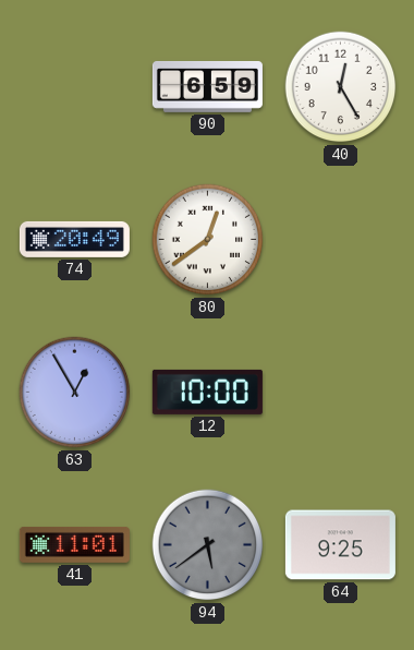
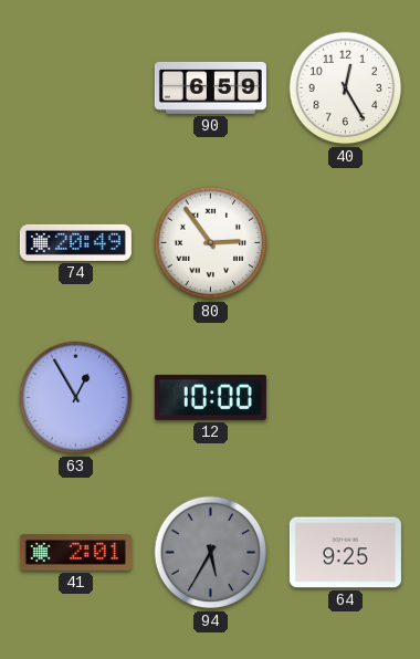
80: 12:39 -> 2:54 (211, 243)
41: 11:01 -> 2:01 (75, 552)
94: 5:39 -> 5:35 (211, 553)
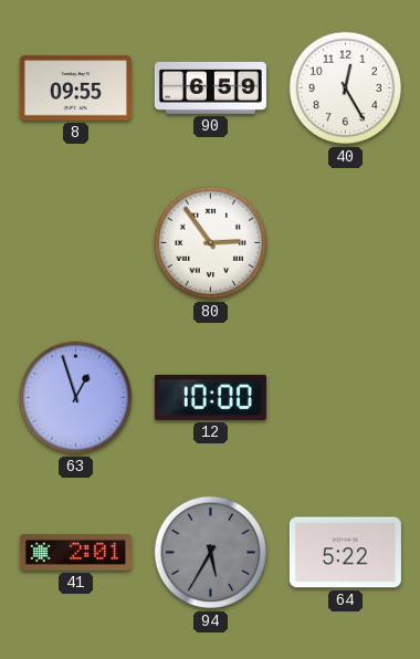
8: none -> 09:55 (75, 88)
74: 20:49 -> none (75, 242)
63: 12:55 -> 12:57 (76, 398)
64: 9:25 -> 5:22 (345, 553)
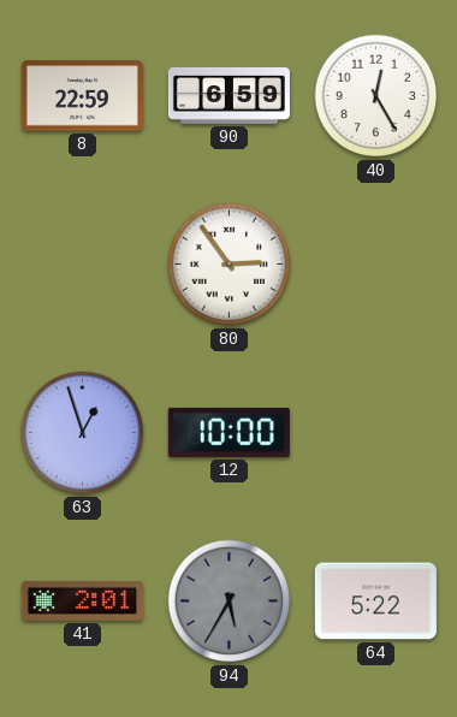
8: 09:55 -> 22:59 (82, 96)
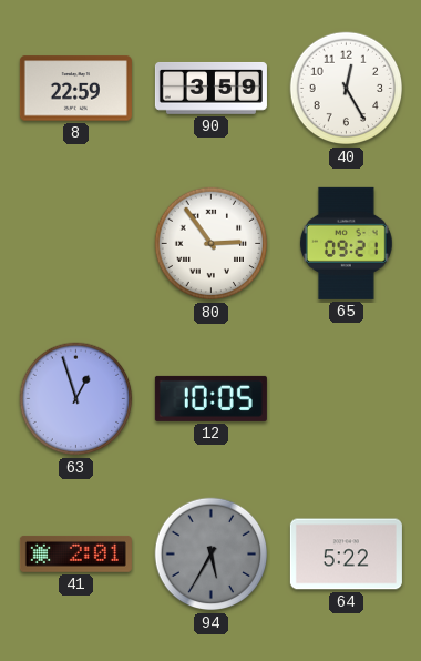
90: 6:59 -> 3:59 (210, 88)
65: none -> 09:21 (346, 243)
12: 10:00 -> 10:05 (210, 398)
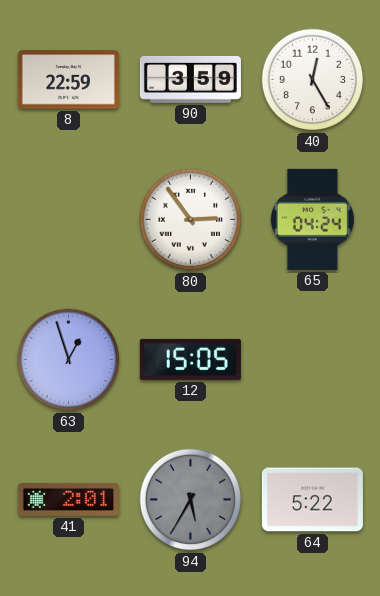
65: 09:21 -> 04:24 (312, 219)
12: 10:05 -> 15:05 (190, 359)
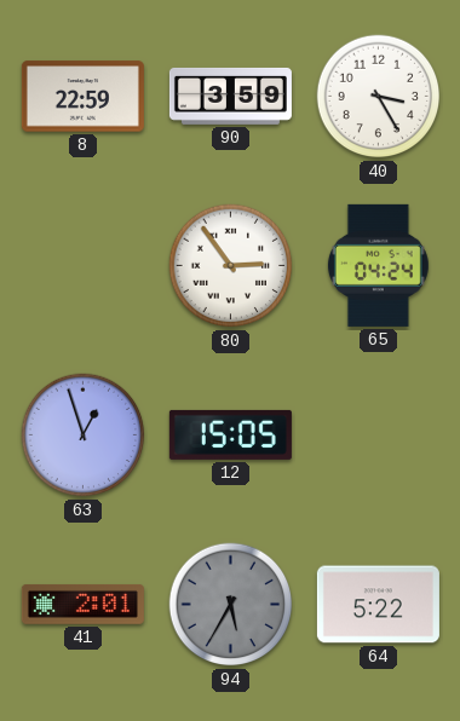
40: 12:25 -> 3:25 (379, 97)
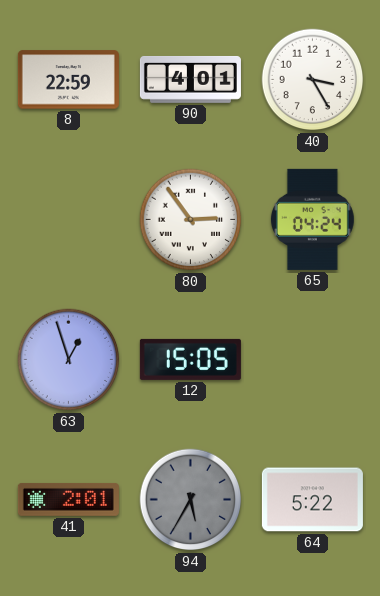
90: 3:59 -> 4:01 (190, 79)
